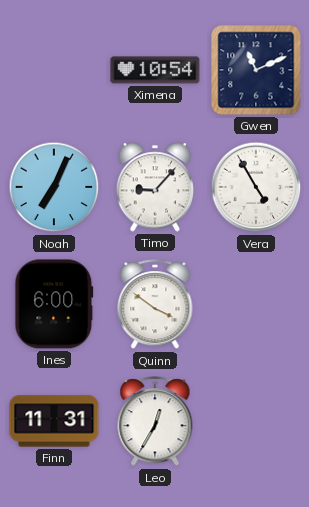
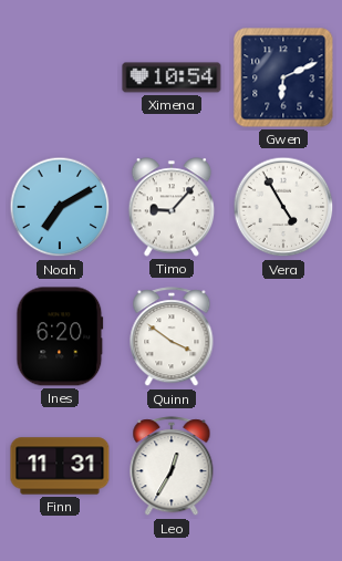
Gwen: 11:11 -> 6:11 (283, 77)
Noah: 7:04 -> 7:10 (60, 207)
Ines: 6:00 -> 6:20 (60, 336)
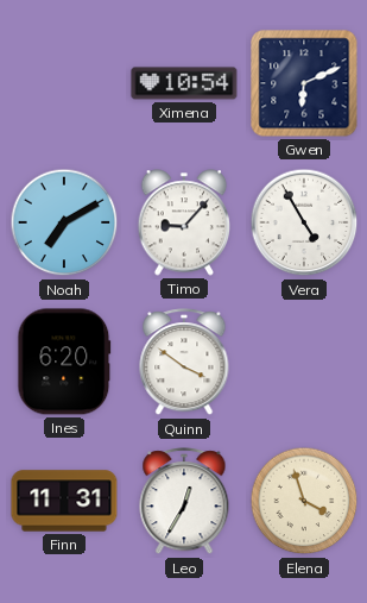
Elena: none -> 3:57 (304, 501)
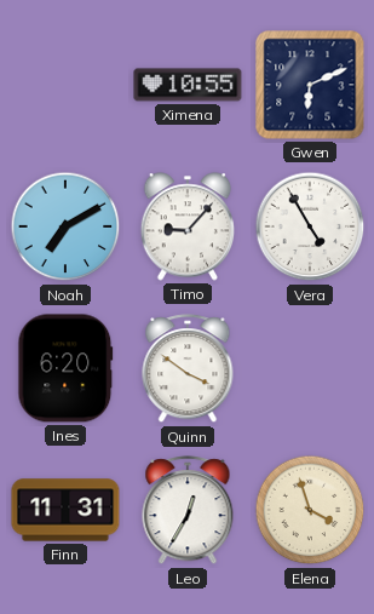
Ximena: 10:54 -> 10:55 (188, 85)
